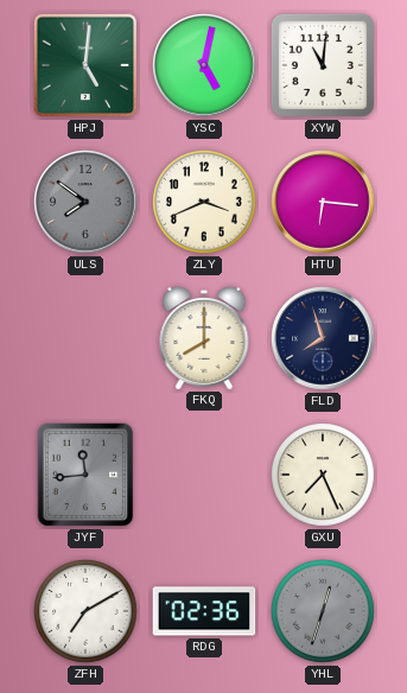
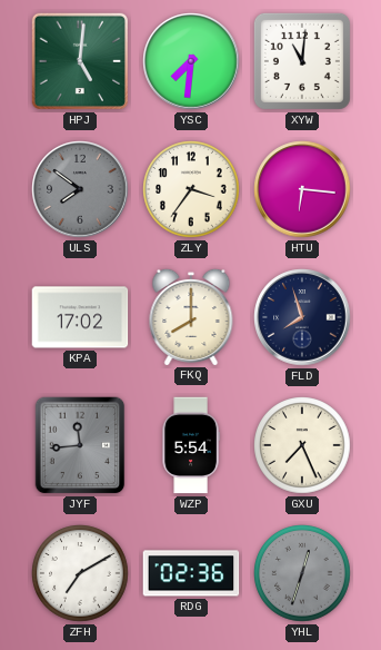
YSC: 5:02 -> 7:31 (191, 61)
ZLY: 3:41 -> 3:36 (191, 189)
KPA: none -> 17:02 (80, 317)
WZP: none -> 5:54 (191, 445)
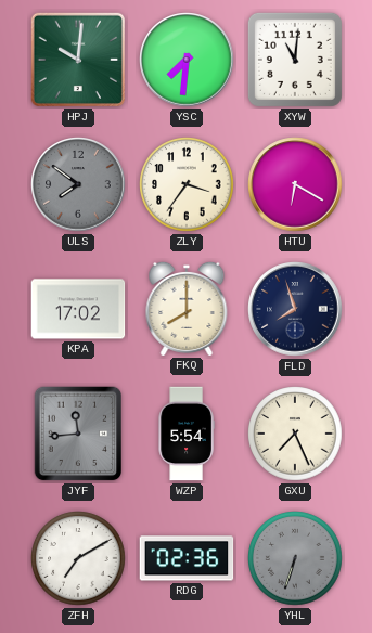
HPJ: 5:01 -> 10:01 (78, 60)
HTU: 6:16 -> 6:20 (295, 184)
YHL: 12:33 -> 6:33 (295, 558)
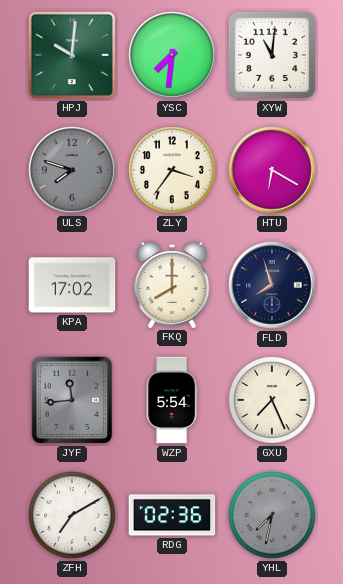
ULS: 7:51 -> 7:48 (72, 170)
YHL: 6:33 -> 7:32 (272, 515)
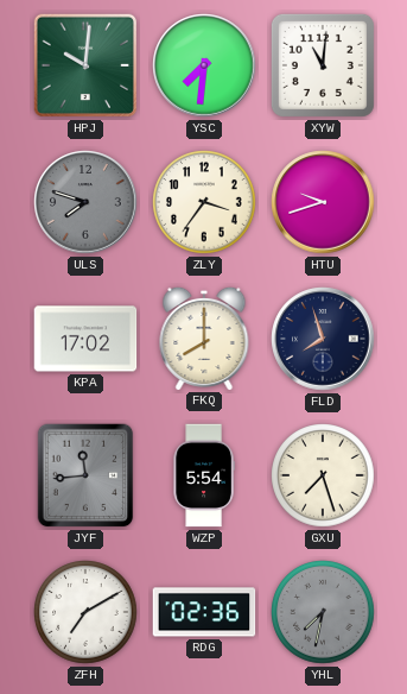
HTU: 6:20 -> 9:42 (323, 202)
GXU: 7:26 -> 7:27 (323, 475)
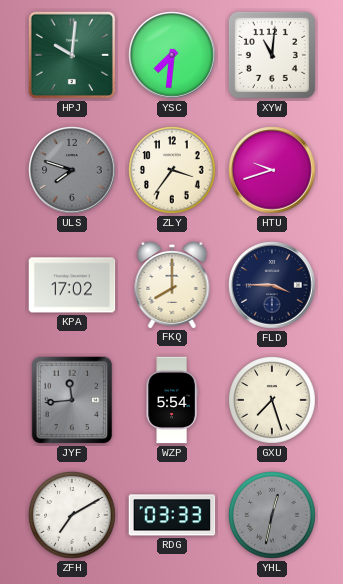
FLD: 7:57 -> 3:45 (272, 285)
RDG: 02:36 -> 03:33 (172, 515)
YHL: 7:32 -> 12:32 (272, 515)
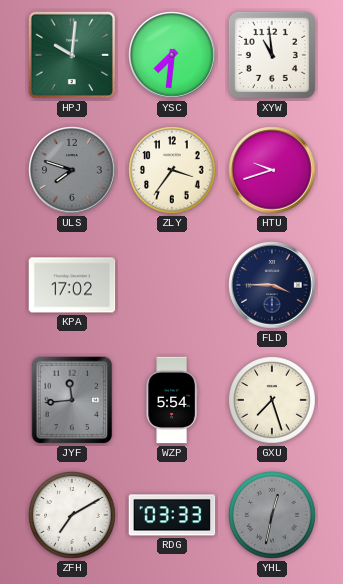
XYW: 11:01 -> 10:59 (272, 55)
FKQ: 8:00 -> none (172, 284)
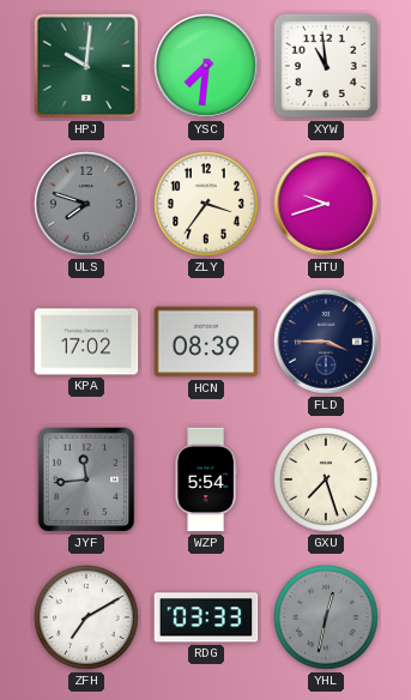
HCN: none -> 08:39 (206, 342)
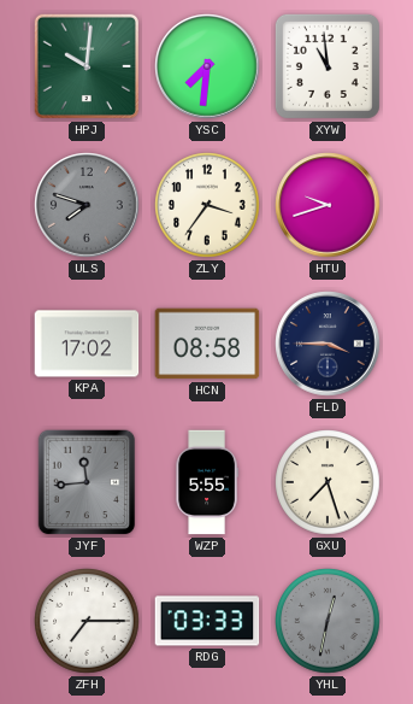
HCN: 08:39 -> 08:58 (207, 344)
WZP: 5:54 -> 5:55 (207, 482)
ZFH: 7:10 -> 7:15 (87, 621)
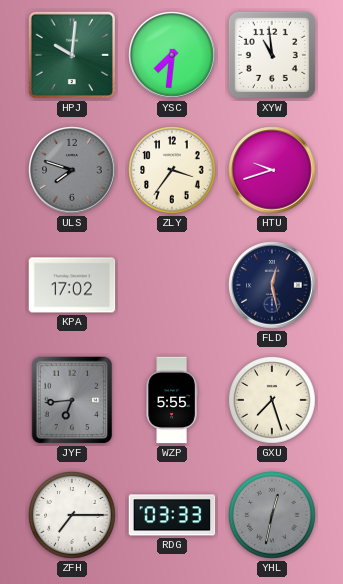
HCN: 08:58 -> none (207, 344)
FLD: 3:45 -> 12:28 (272, 285)
JYF: 11:44 -> 6:44 (72, 400)
